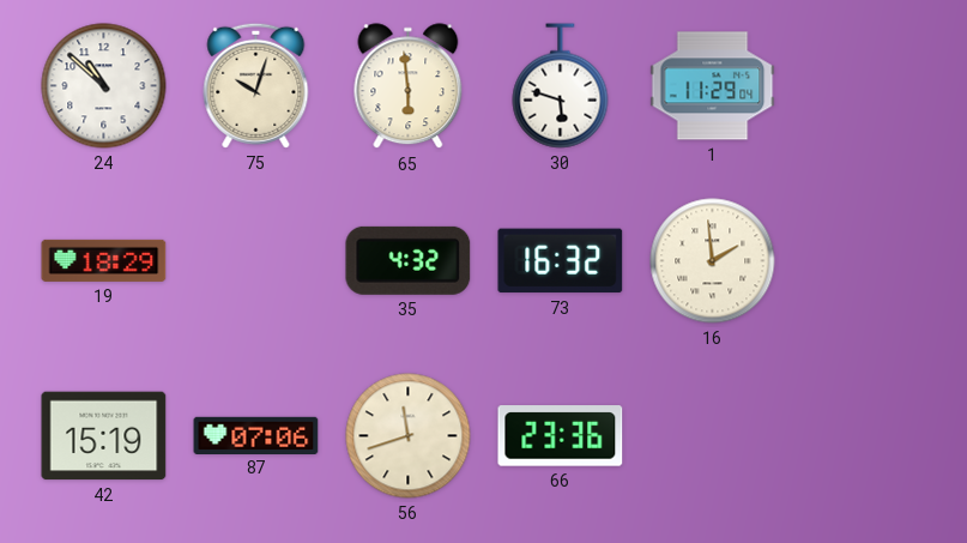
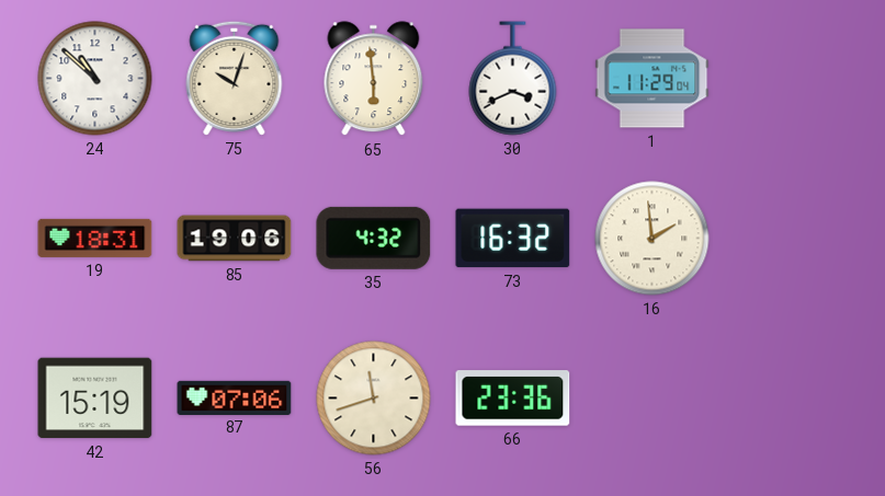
30: 5:48 -> 3:41 (513, 79)
19: 18:29 -> 18:31 (95, 238)
85: none -> 19:06 (235, 239)
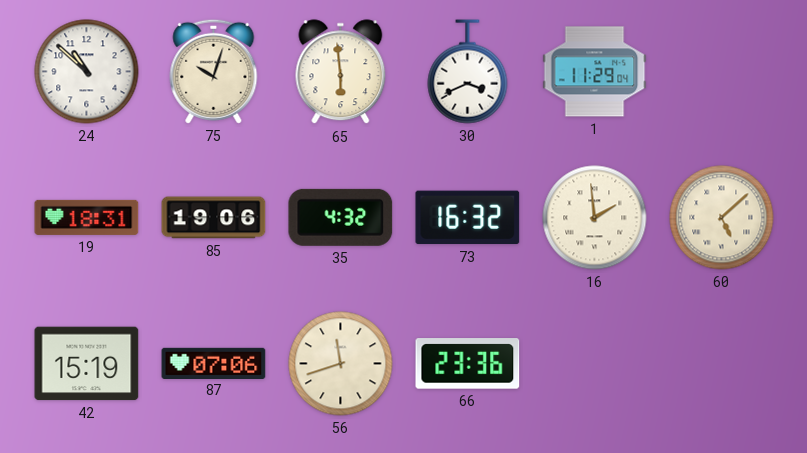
60: none -> 5:08 (722, 218)
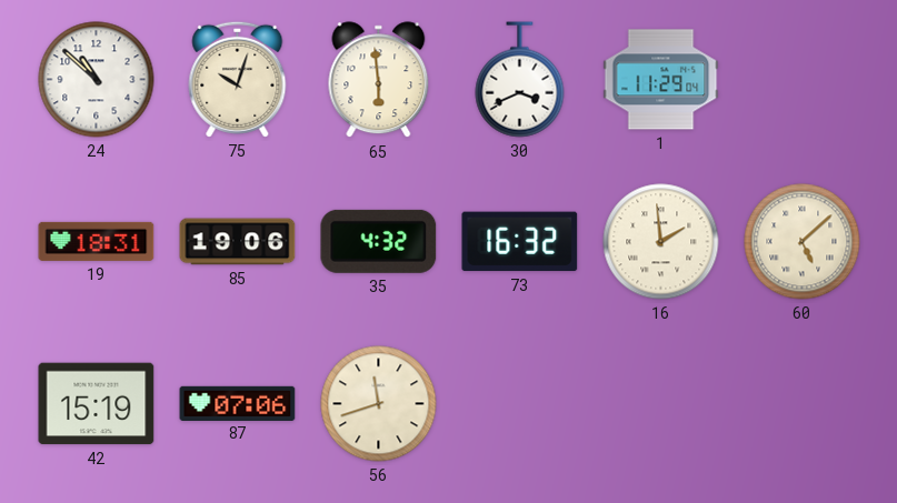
66: 23:36 -> none (468, 364)
